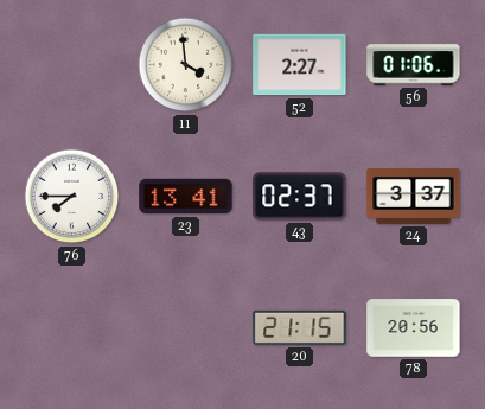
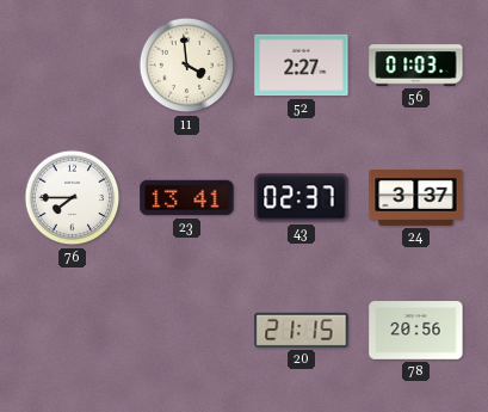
56: 01:06 -> 01:03 (416, 66)
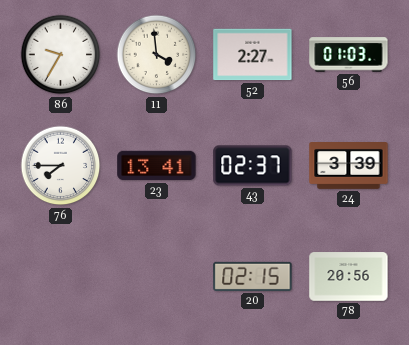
86: none -> 9:35 (61, 55)
24: 3:37 -> 3:39 (349, 166)
20: 21:15 -> 02:15 (253, 276)
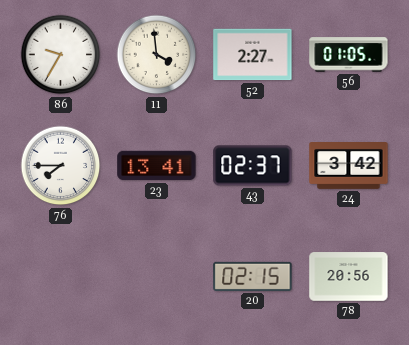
56: 01:03 -> 01:05 (349, 55)
24: 3:39 -> 3:42 (349, 166)
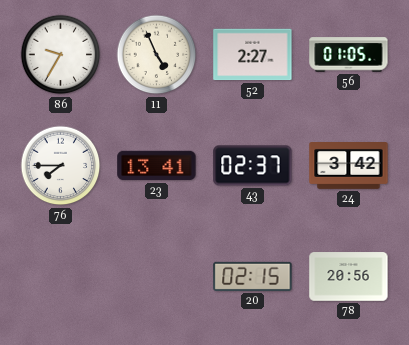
11: 3:59 -> 4:56 (157, 55)
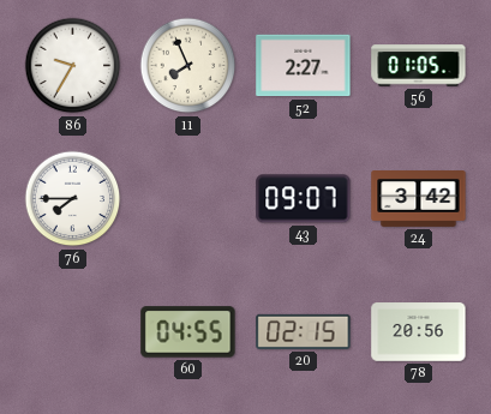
11: 4:56 -> 7:56 (188, 66)
23: 13:41 -> none (157, 166)
43: 02:37 -> 09:07 (304, 199)
60: none -> 04:55 (188, 332)
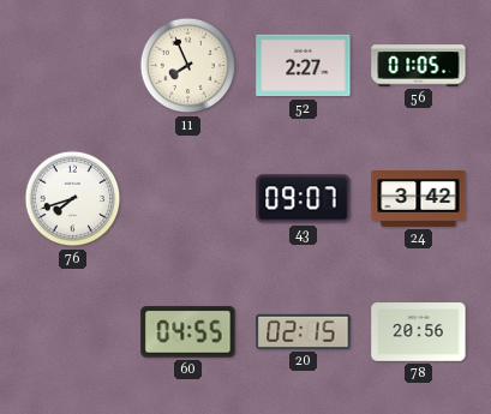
86: 9:35 -> none (73, 66)
76: 7:45 -> 7:42 (73, 199)
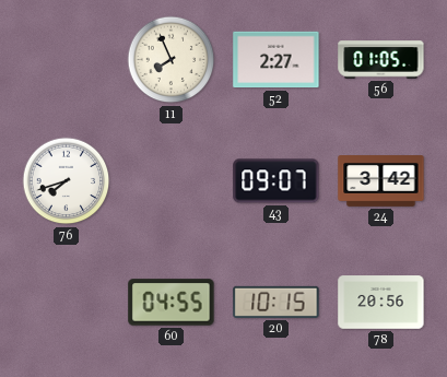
20: 02:15 -> 10:15 (277, 302)
